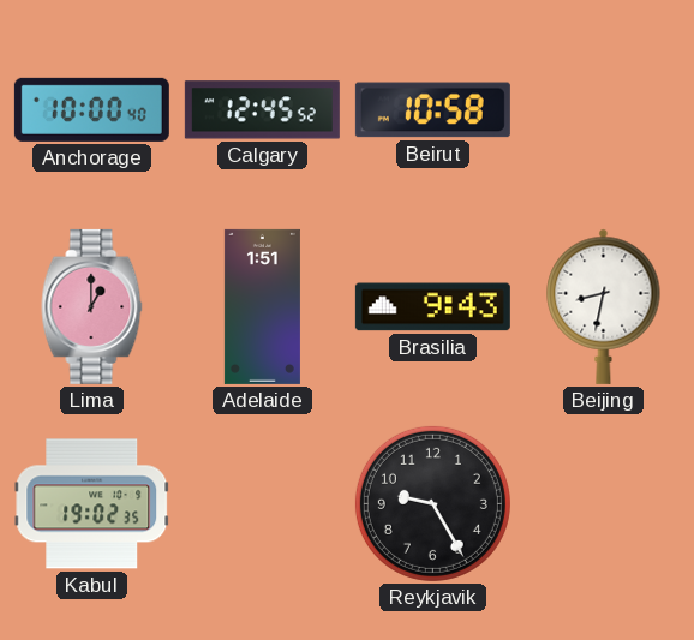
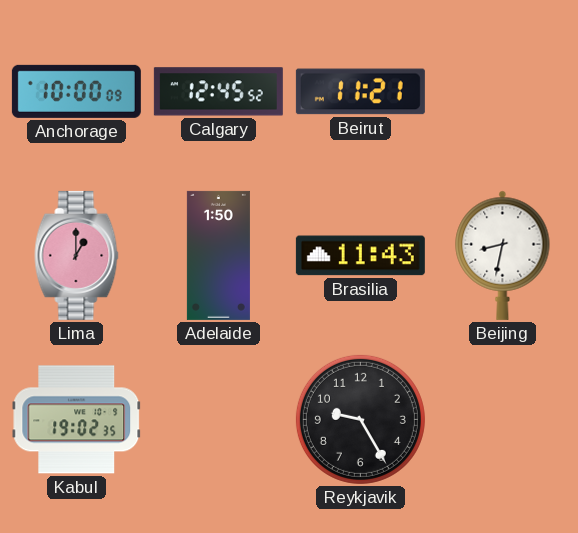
Anchorage: 10:00:40 -> 10:00:09 (76, 91)
Beirut: 10:58 -> 11:21 (360, 92)
Adelaide: 1:51 -> 1:50 (218, 255)
Brasilia: 9:43 -> 11:43 (360, 256)
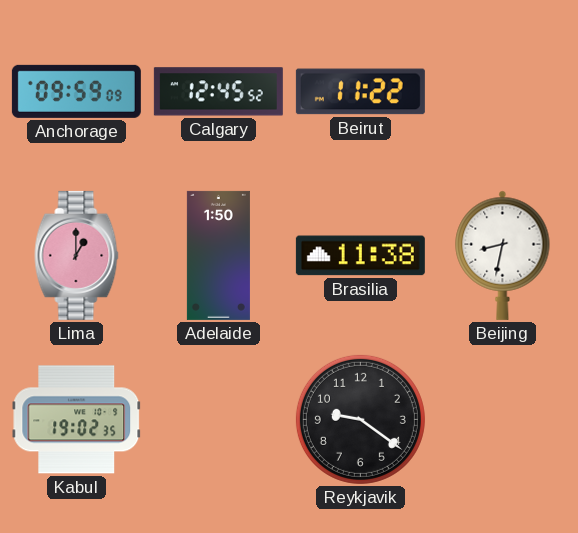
Anchorage: 10:00 -> 09:59 (76, 91)
Beirut: 11:21 -> 11:22 (360, 92)
Brasilia: 11:43 -> 11:38 (360, 256)
Reykjavik: 9:25 -> 9:21 (360, 419)
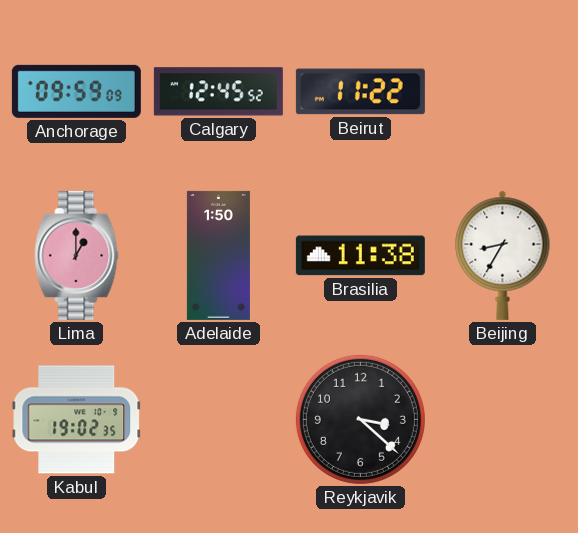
Beijing: 8:32 -> 8:35 (503, 255)
Reykjavik: 9:21 -> 3:22 (360, 419)
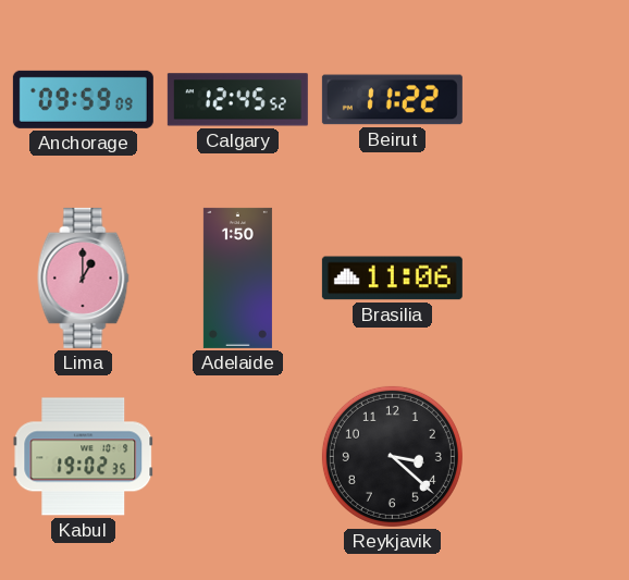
Brasilia: 11:38 -> 11:06 (392, 279)
Beijing: 8:35 -> none (503, 255)
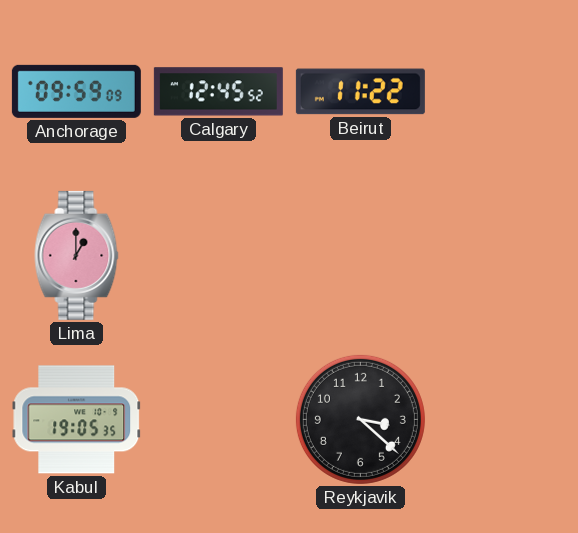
Adelaide: 1:50 -> none (237, 277)
Brasilia: 11:06 -> none (392, 279)
Kabul: 19:02 -> 19:05 (77, 420)
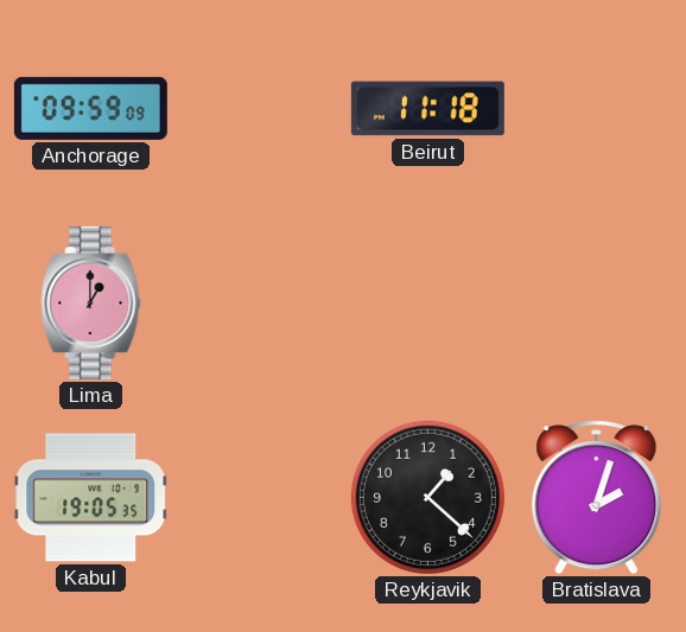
Calgary: 12:45 -> none (218, 92)
Beirut: 11:22 -> 11:18 (427, 109)
Reykjavik: 3:22 -> 1:22 (427, 497)
Bratislava: none -> 2:03 (597, 498)
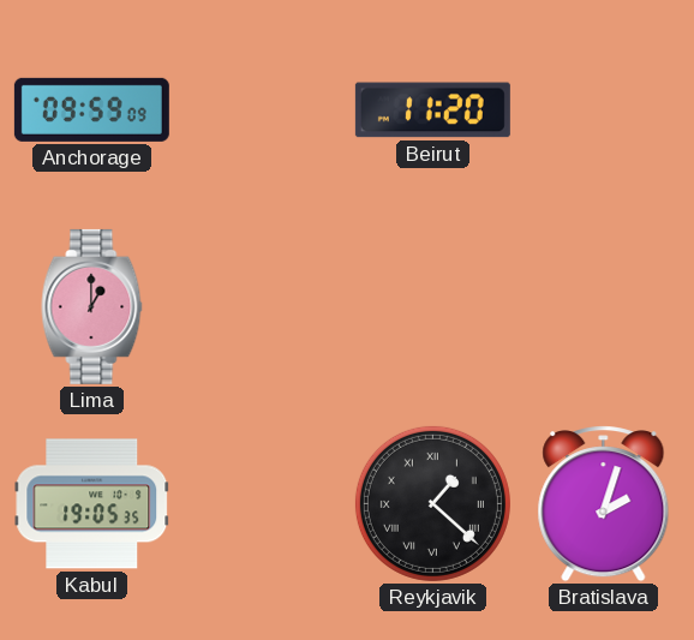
Beirut: 11:18 -> 11:20 (432, 110)
Reykjavik numerals: Arabic -> Roman (432, 503)
